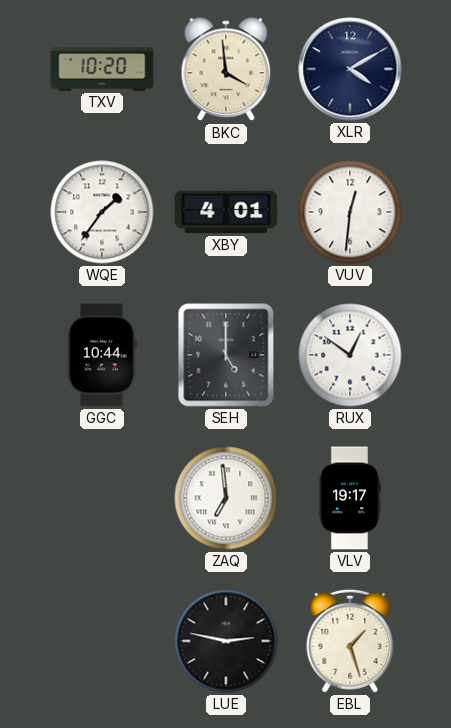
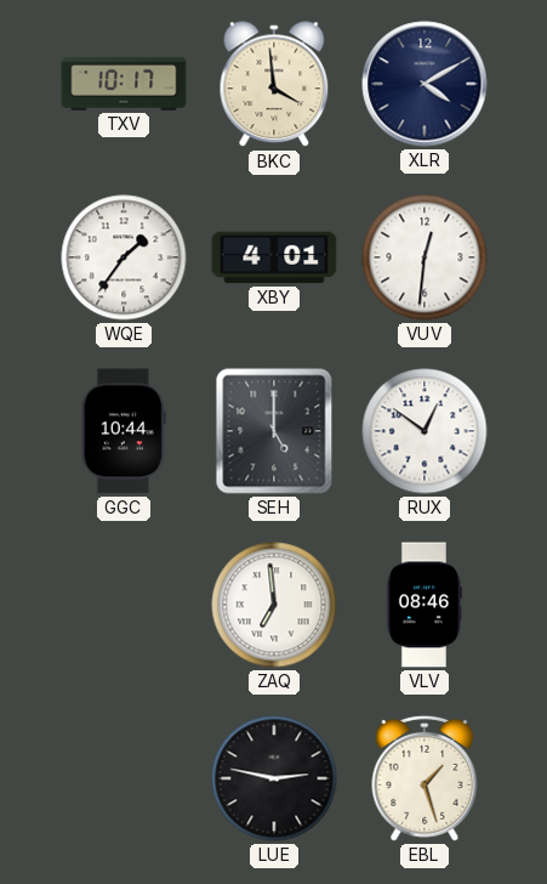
TXV: 10:20 -> 10:17 (124, 84)
VLV: 19:17 -> 08:46 (423, 605)
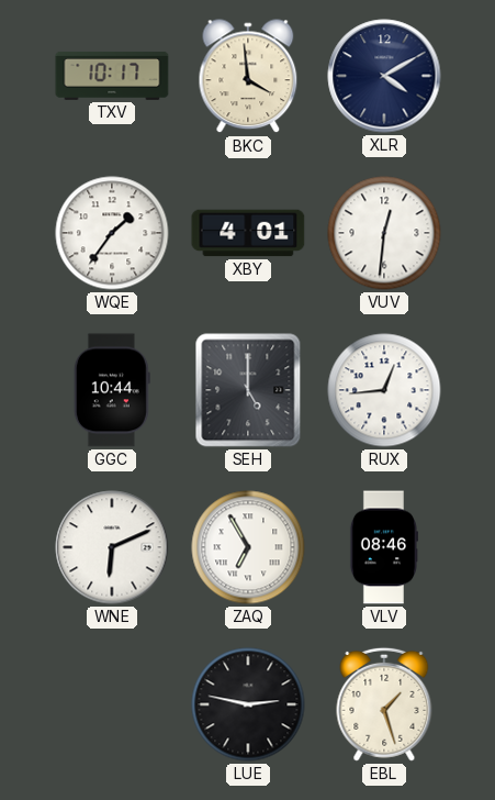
RUX: 12:51 -> 12:44 (384, 390)
WNE: none -> 6:11 (112, 547)
ZAQ: 6:59 -> 6:55 (248, 547)
